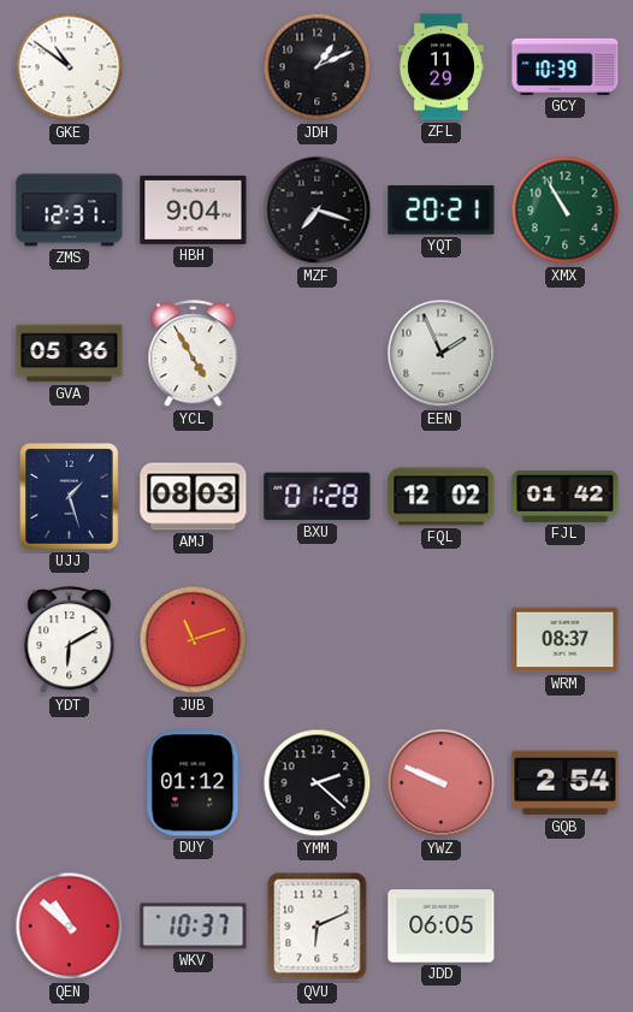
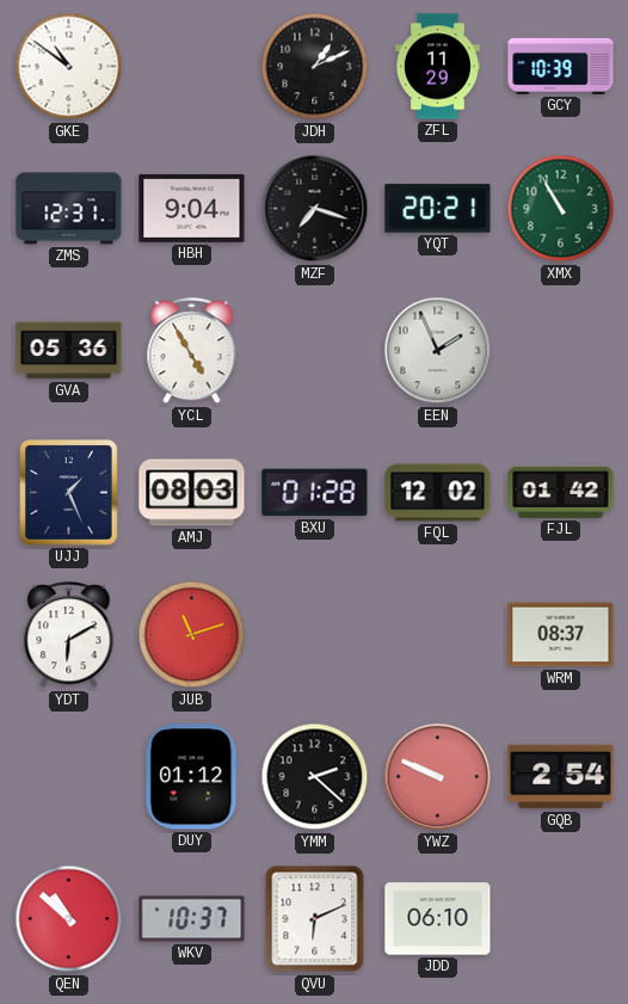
UJJ: 1:27 -> 1:26 (69, 493)
JDD: 06:05 -> 06:10 (438, 919)
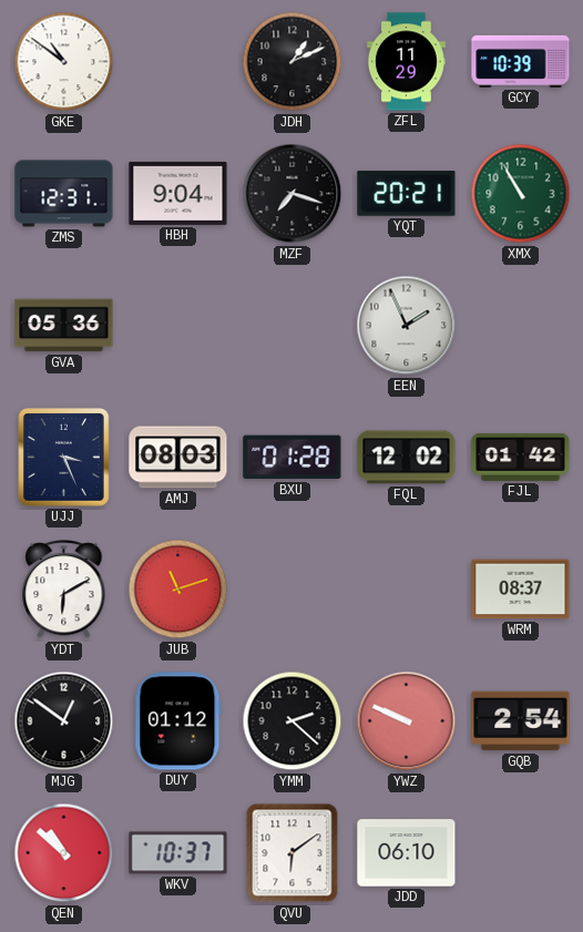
YCL: 4:55 -> none (192, 351)
UJJ: 1:26 -> 3:26 (64, 458)
MJG: none -> 12:51 (64, 721)
QVU: 6:11 -> 6:09 (293, 853)
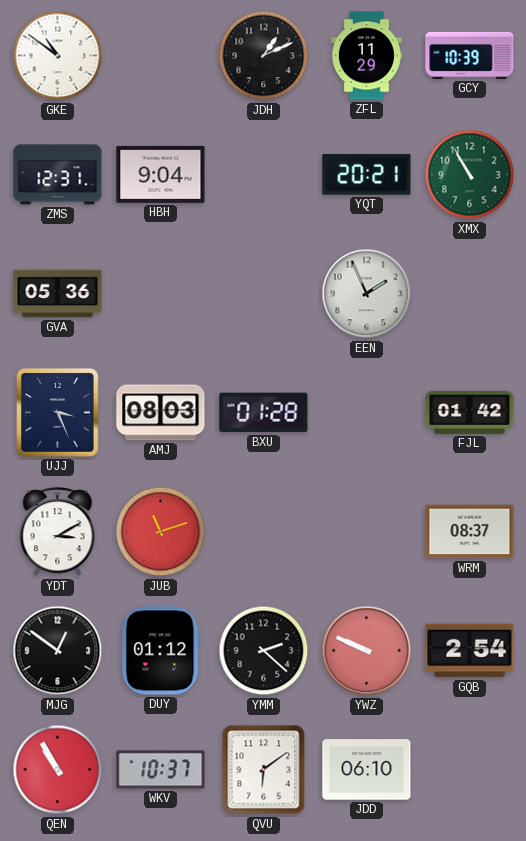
MZF: 7:18 -> none (293, 194)
FQL: 12:02 -> none (407, 458)
YDT: 6:10 -> 3:10 (58, 532)
QEN: 10:52 -> 10:55 (58, 770)
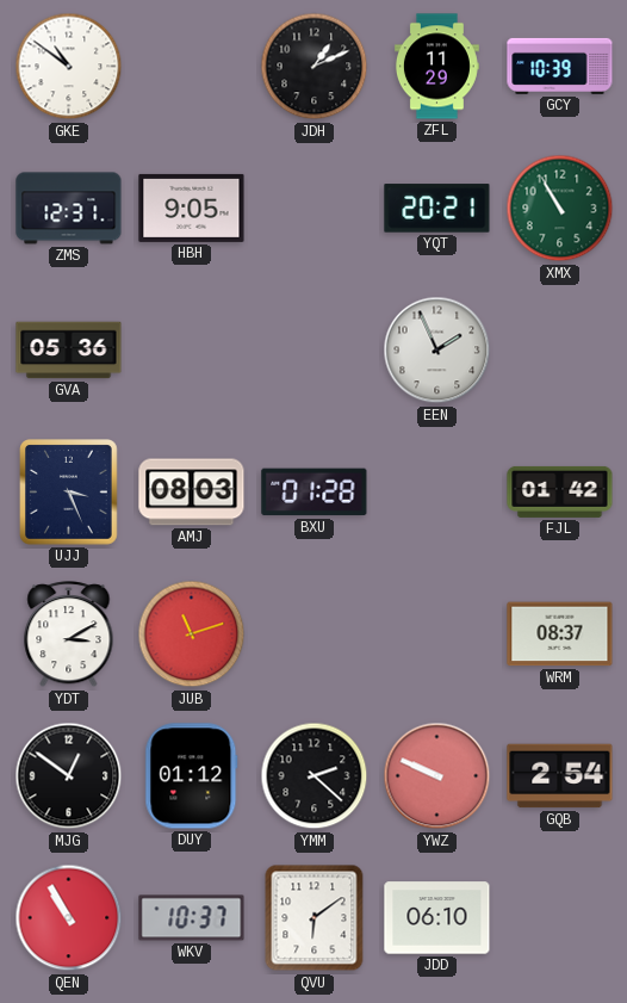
HBH: 9:04 -> 9:05 (192, 208)
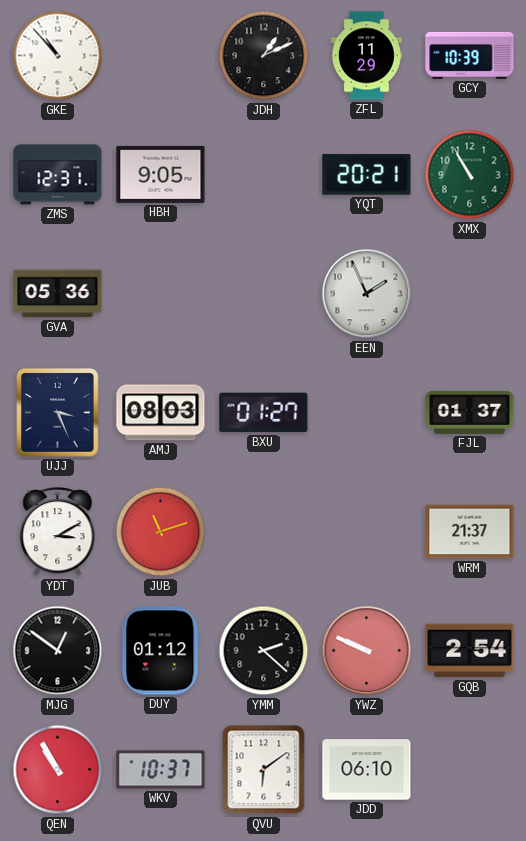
GKE: 10:51 -> 10:53 (58, 56)
BXU: 01:28 -> 01:27 (264, 413)
FJL: 01:42 -> 01:37 (470, 412)
WRM: 08:37 -> 21:37 (470, 532)
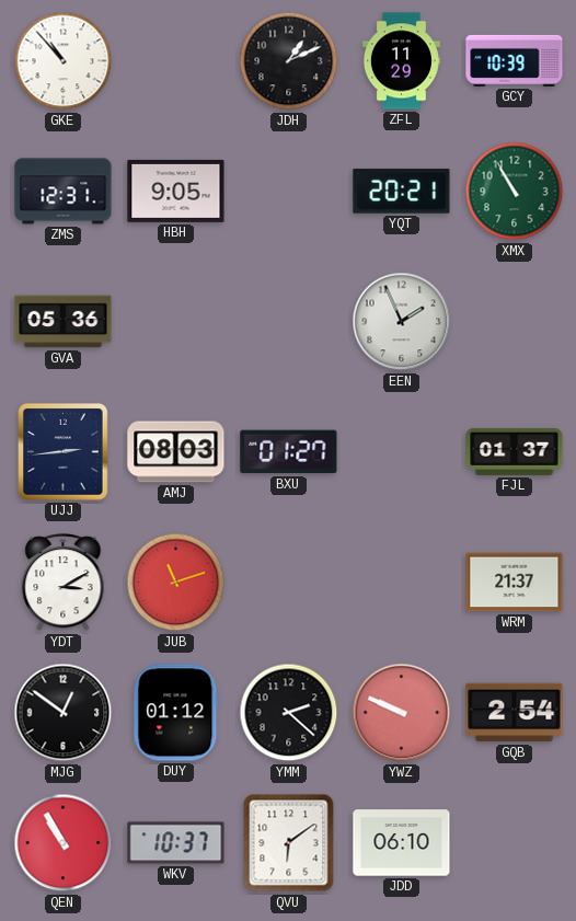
UJJ: 3:26 -> 2:44 (64, 452)
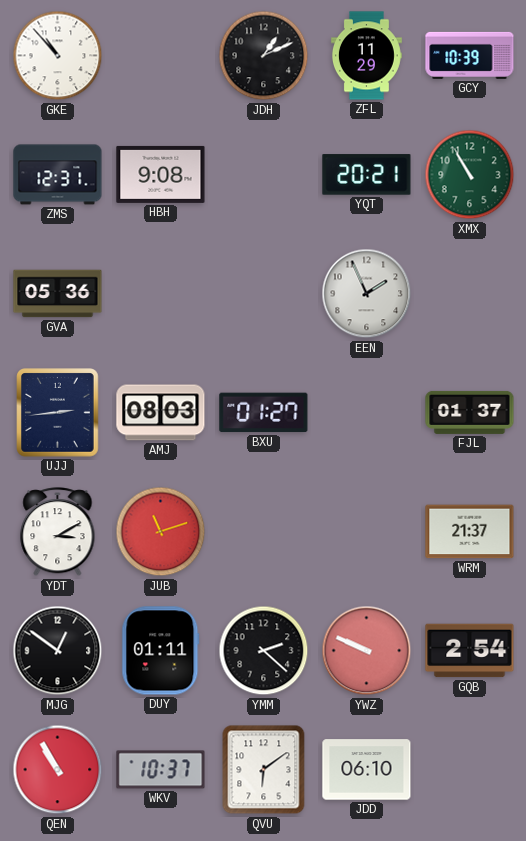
HBH: 9:05 -> 9:08 (161, 174)
DUY: 01:12 -> 01:11 (161, 651)
